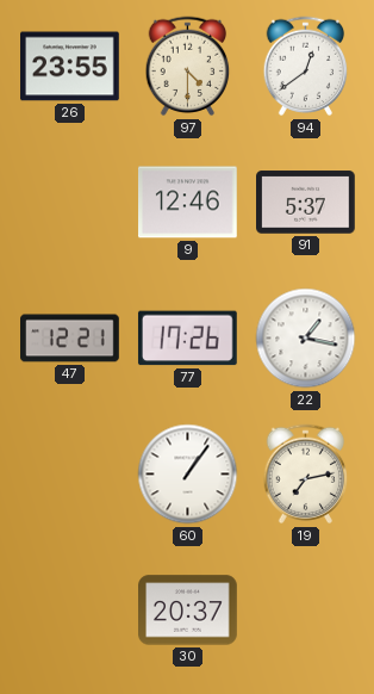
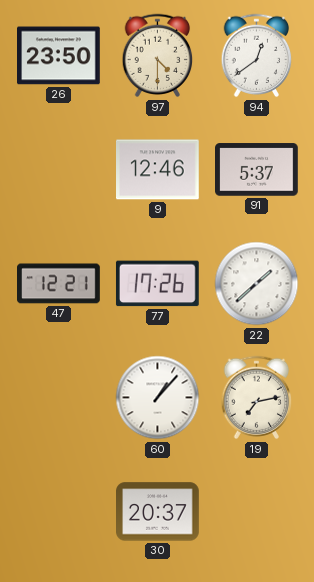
26: 23:55 -> 23:50 (59, 56)
22: 1:17 -> 1:38 (257, 284)
60: 1:06 -> 1:07 (158, 398)
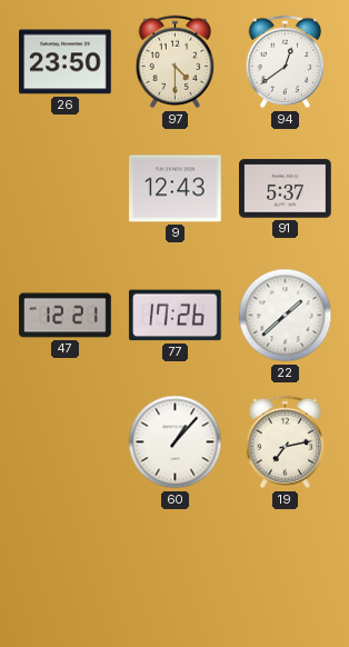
9: 12:46 -> 12:43 (176, 189)
30: 20:37 -> none (158, 512)
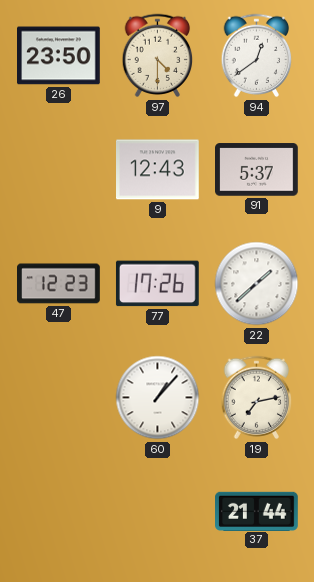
47: 12:21 -> 12:23 (59, 284)
37: none -> 21:44 (257, 511)
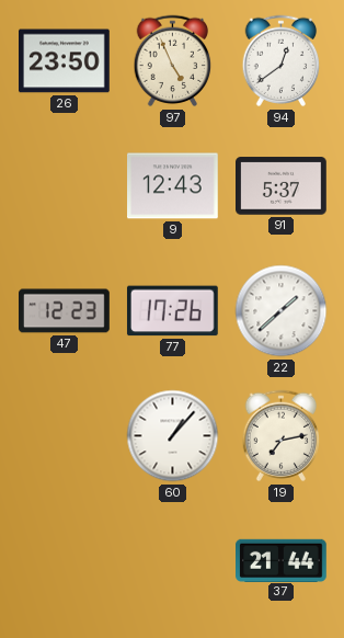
97: 4:30 -> 4:56 (173, 61)
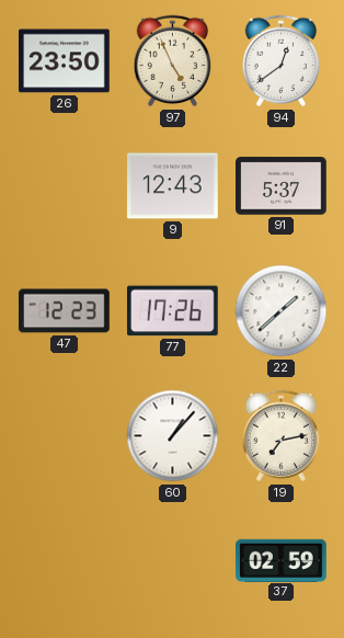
37: 21:44 -> 02:59 (282, 560)
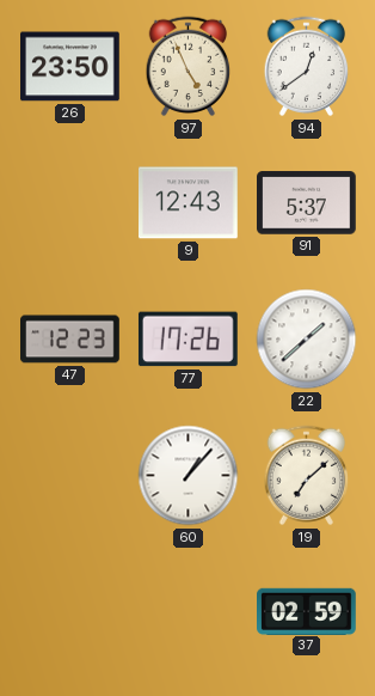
19: 7:13 -> 7:08 (307, 476)
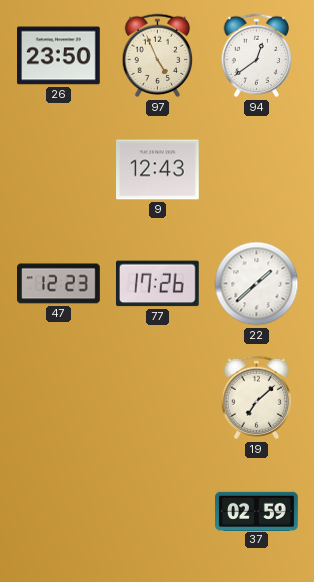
91: 5:37 -> none (307, 203)
60: 1:07 -> none (189, 476)
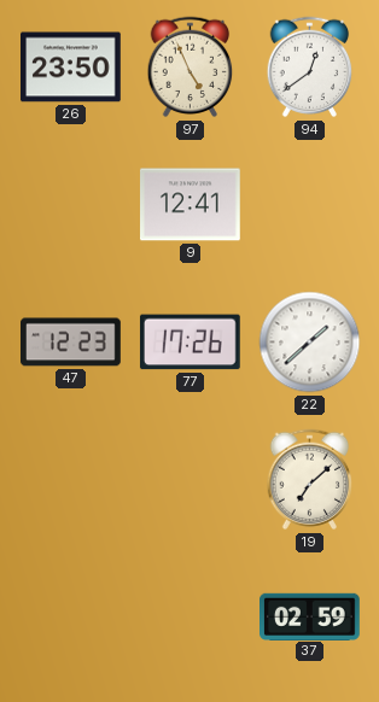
9: 12:43 -> 12:41 (191, 205)
